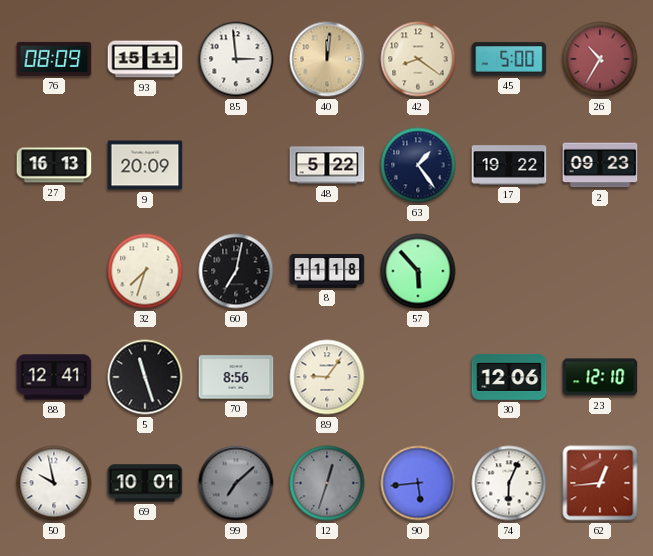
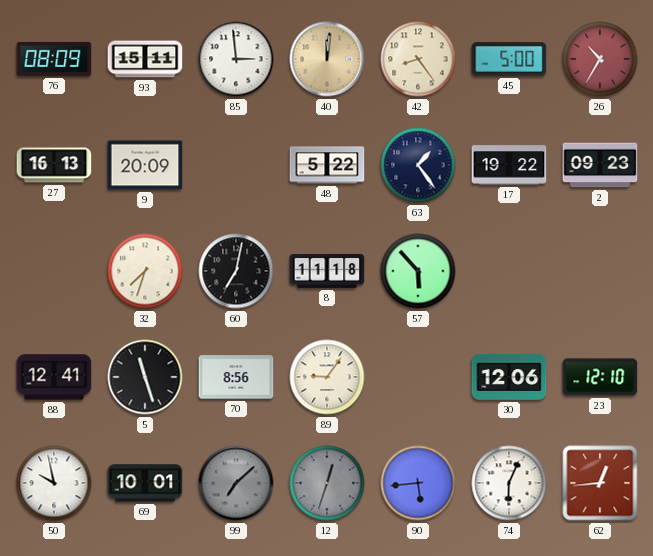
42: 8:21 -> 8:24 (418, 59)
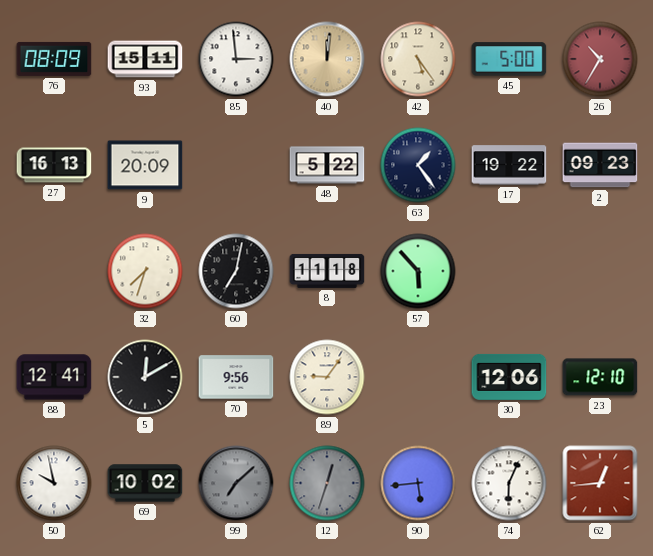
42: 8:24 -> 5:24 (418, 59)
5: 11:27 -> 12:10 (145, 377)
70: 8:56 -> 9:56 (236, 377)
69: 10:01 -> 10:02 (145, 483)
